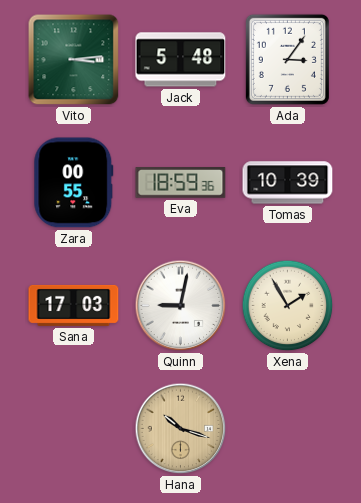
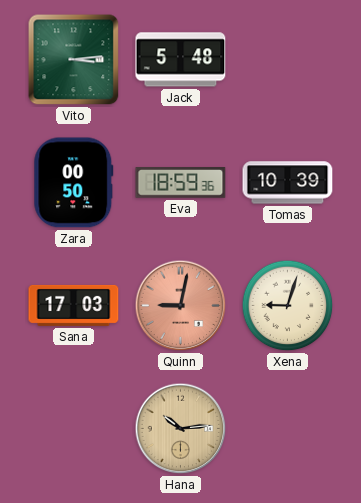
Ada: 3:06 -> none (287, 59)
Zara: 00:55 -> 00:50 (74, 183)
Quinn dial: white -> salmon (181, 306)
Xena: 1:55 -> 9:03 (288, 306)
Hana: 10:18 -> 10:14 (181, 429)
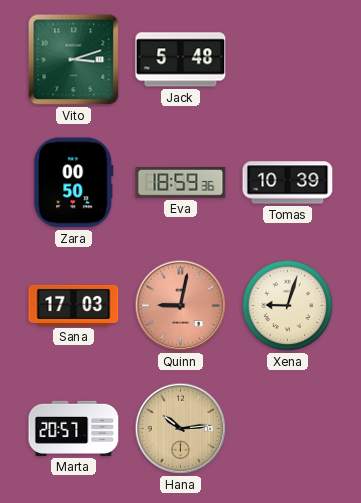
Vito: 3:14 -> 3:12 (74, 60)
Marta: none -> 20:57 (74, 428)
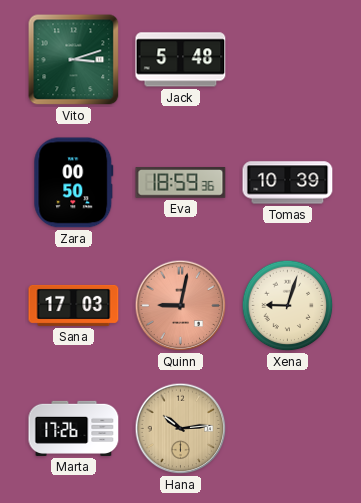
Marta: 20:57 -> 17:26 (74, 428)
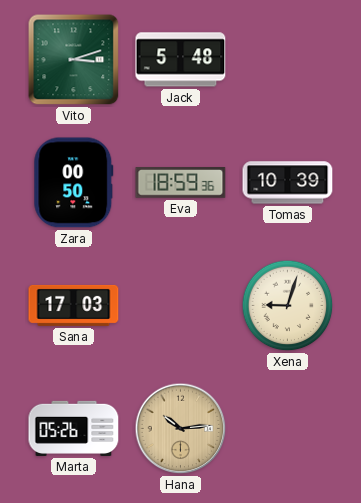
Quinn: 9:02 -> none (181, 306)
Marta: 17:26 -> 05:26 (74, 428)
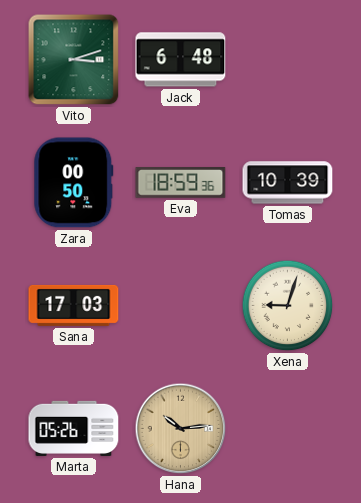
Jack: 5:48 -> 6:48 (181, 60)
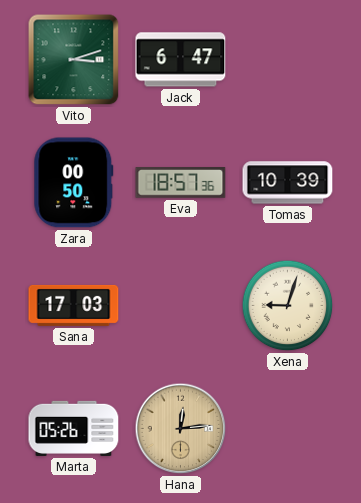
Jack: 6:48 -> 6:47 (181, 60)
Eva: 18:59 -> 18:57 (181, 183)
Hana: 10:14 -> 12:14 (181, 429)
